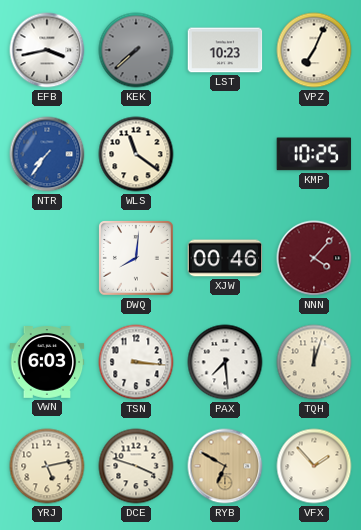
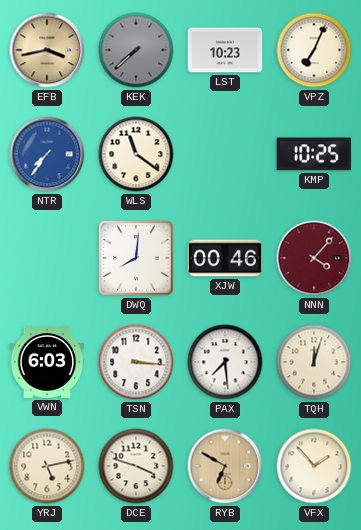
EFB dial: white -> champagne (47, 50)
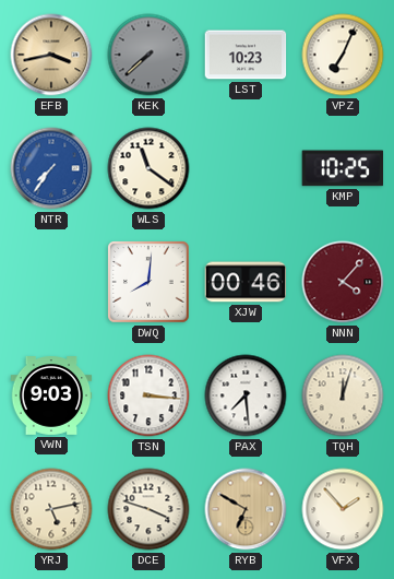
VWN: 6:03 -> 9:03 (51, 397)
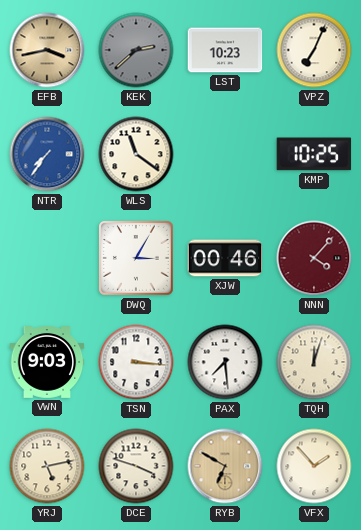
KEK: 7:38 -> 2:38 (136, 50)
DWQ: 8:01 -> 3:05 (137, 259)
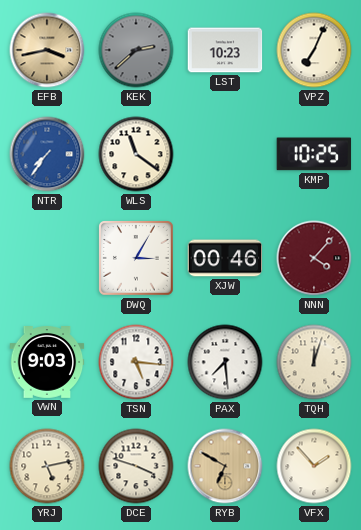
TSN: 3:16 -> 5:16 (136, 362)
